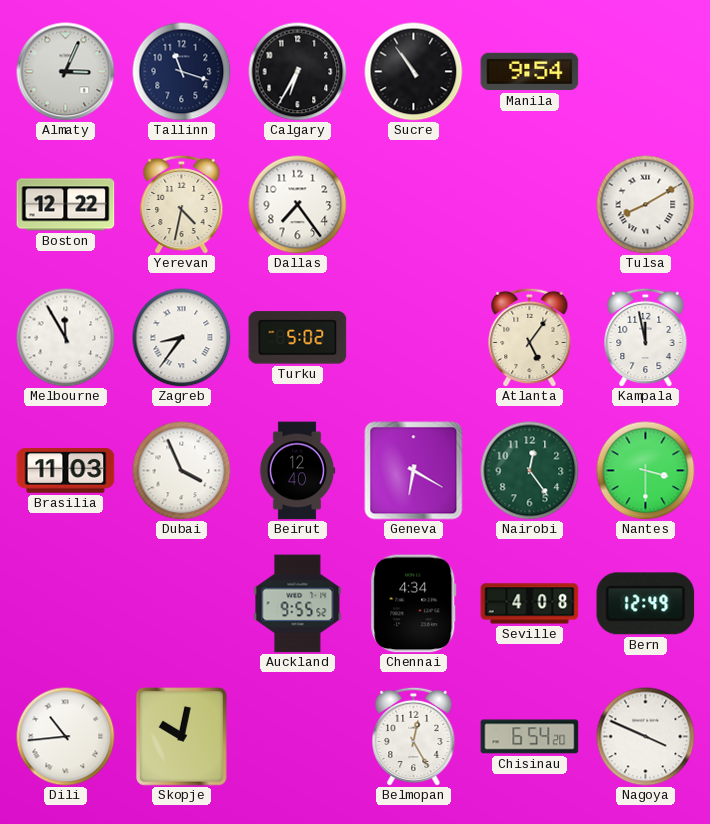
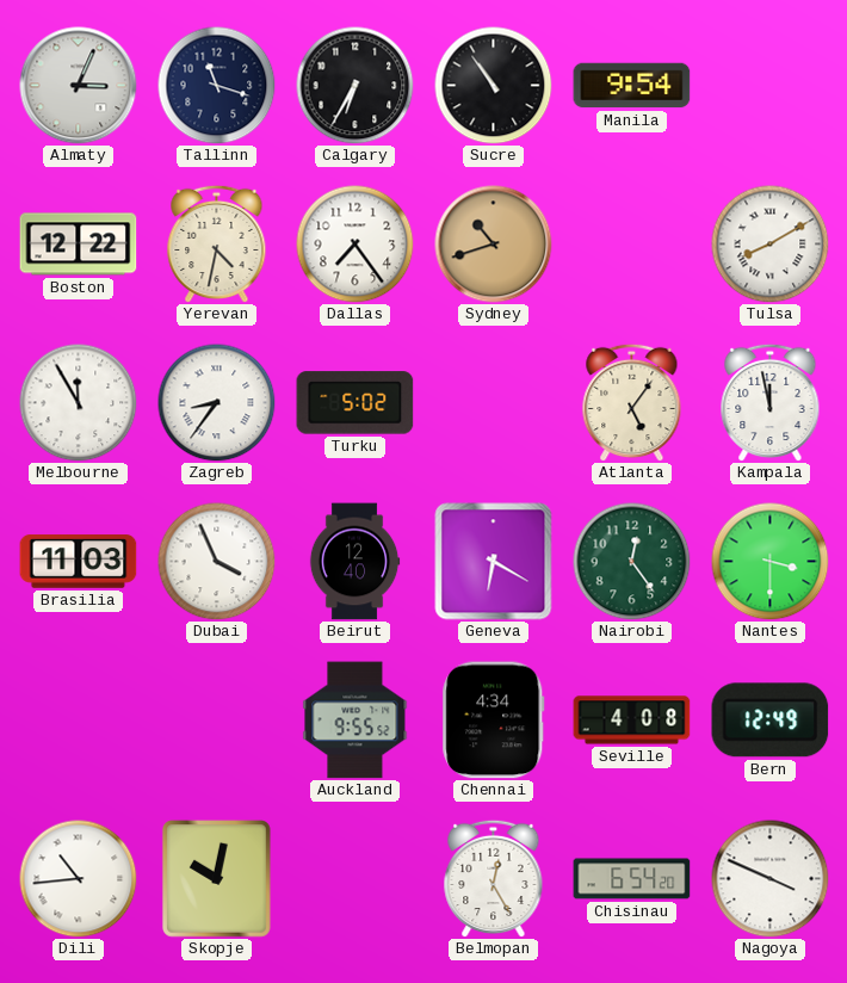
Sydney: none -> 10:42 (494, 245)
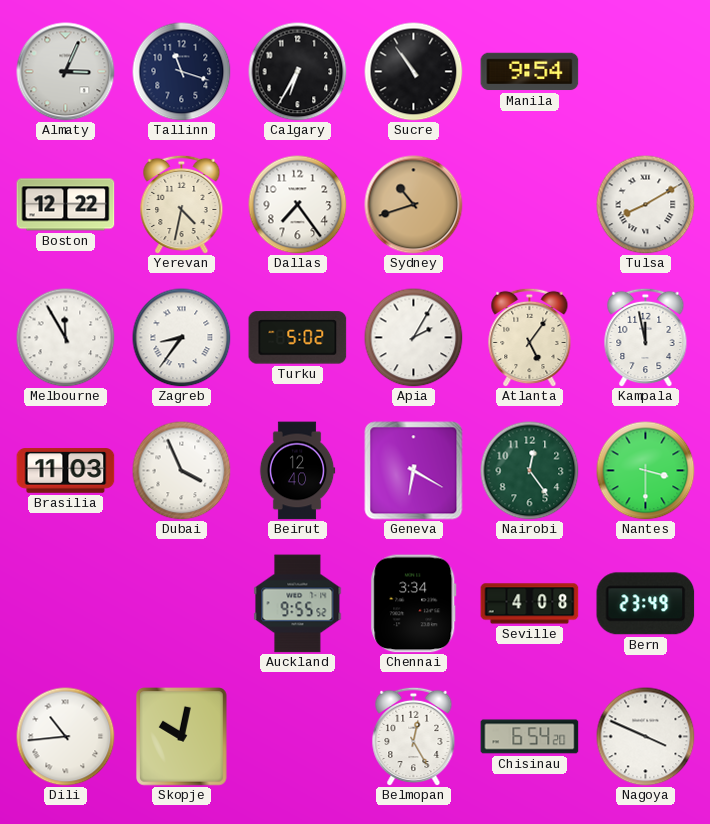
Apia: none -> 2:05 (414, 338)
Chennai: 4:34 -> 3:34 (414, 604)
Bern: 12:49 -> 23:49 (646, 604)
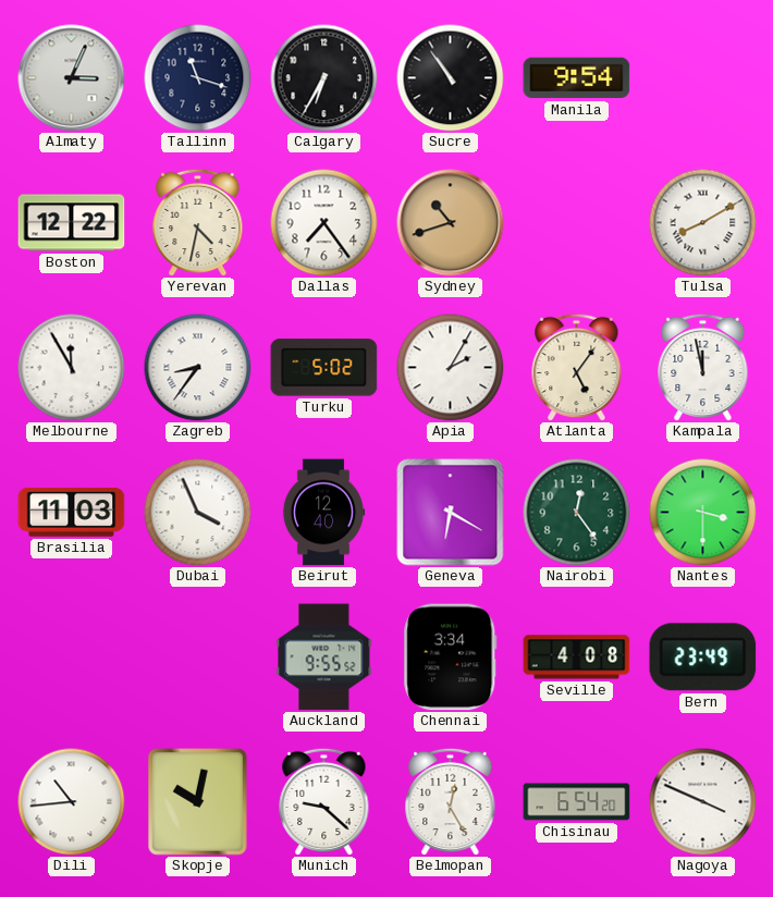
Munich: none -> 9:22 (324, 801)
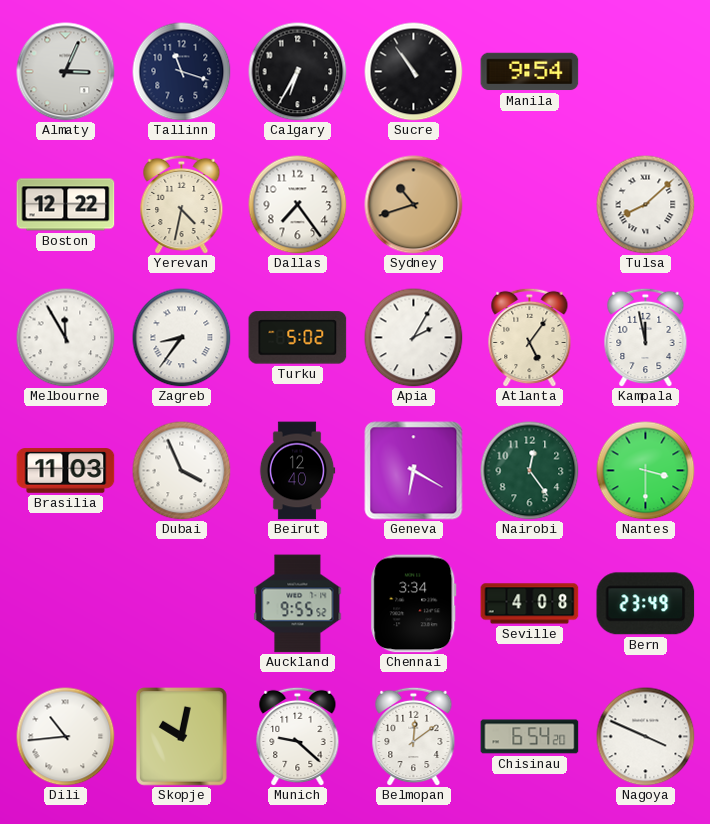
Tulsa: 8:10 -> 8:08 (646, 205)
Belmopan: 12:25 -> 12:09 (414, 736)
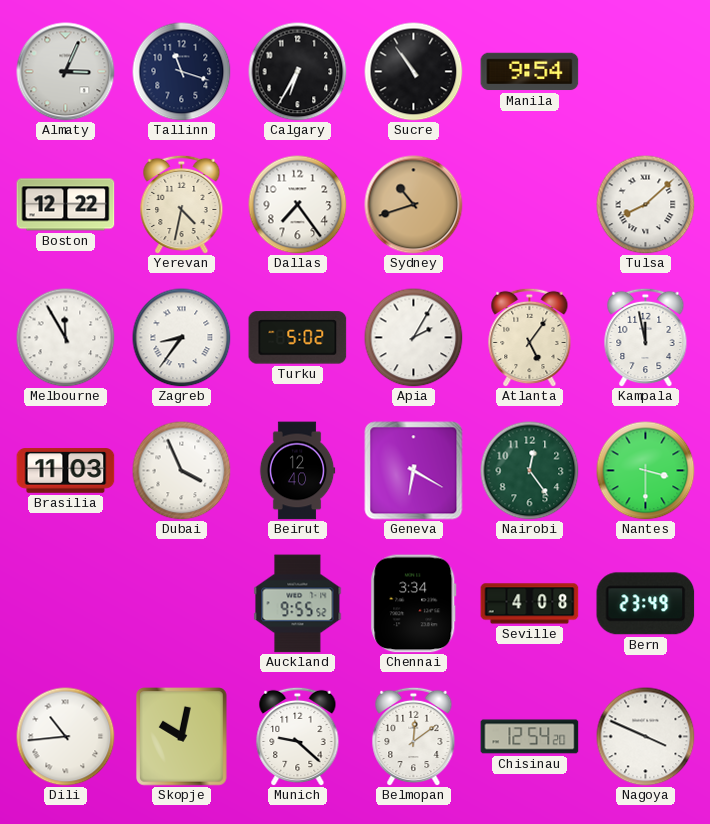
Chisinau: 6:54 -> 12:54 (530, 737)
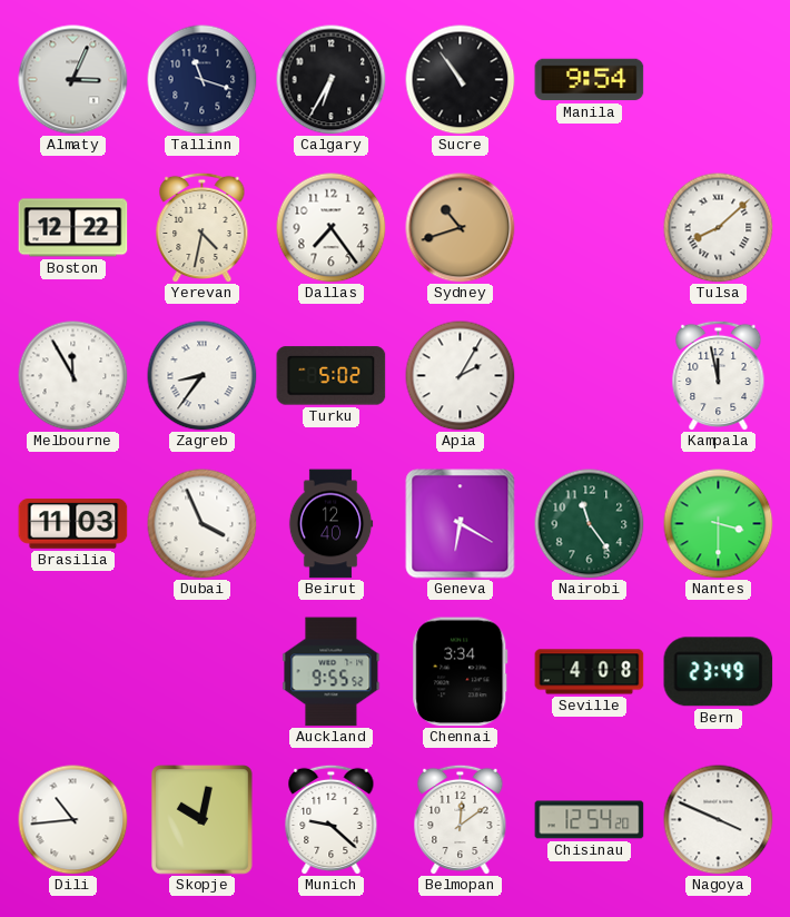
Atlanta: 5:06 -> none (530, 337)
Nairobi: 12:24 -> 11:24 (590, 524)
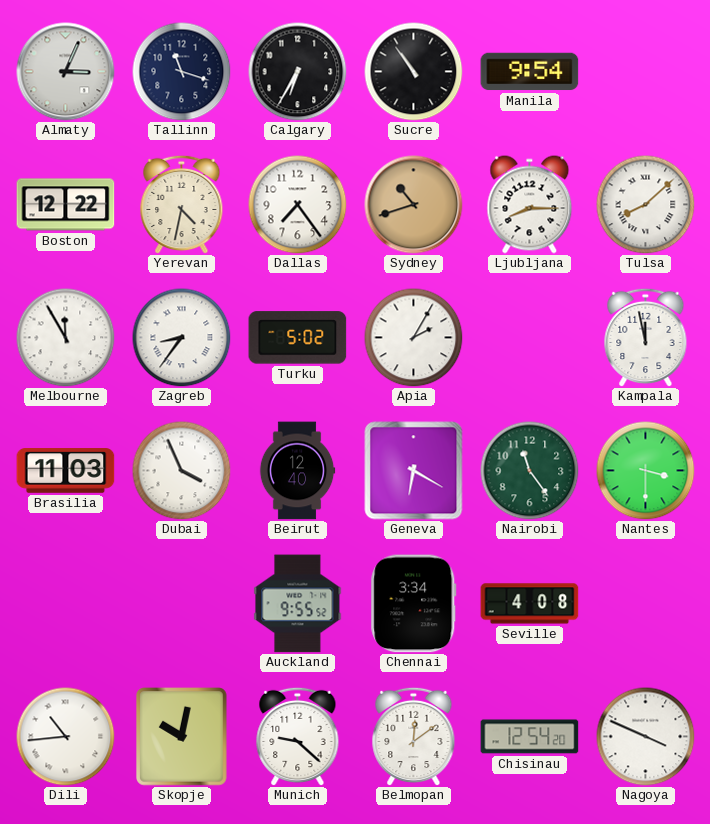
Ljubljana: none -> 8:15 (530, 205)
Bern: 23:49 -> none (719, 672)
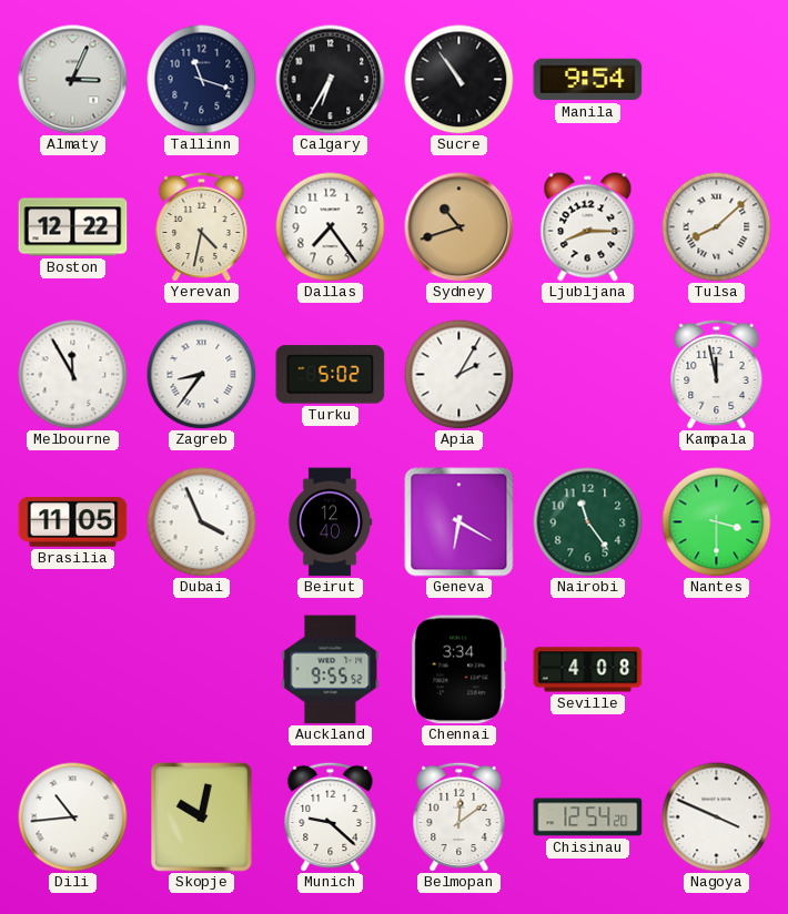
Brasilia: 11:03 -> 11:05 (73, 522)
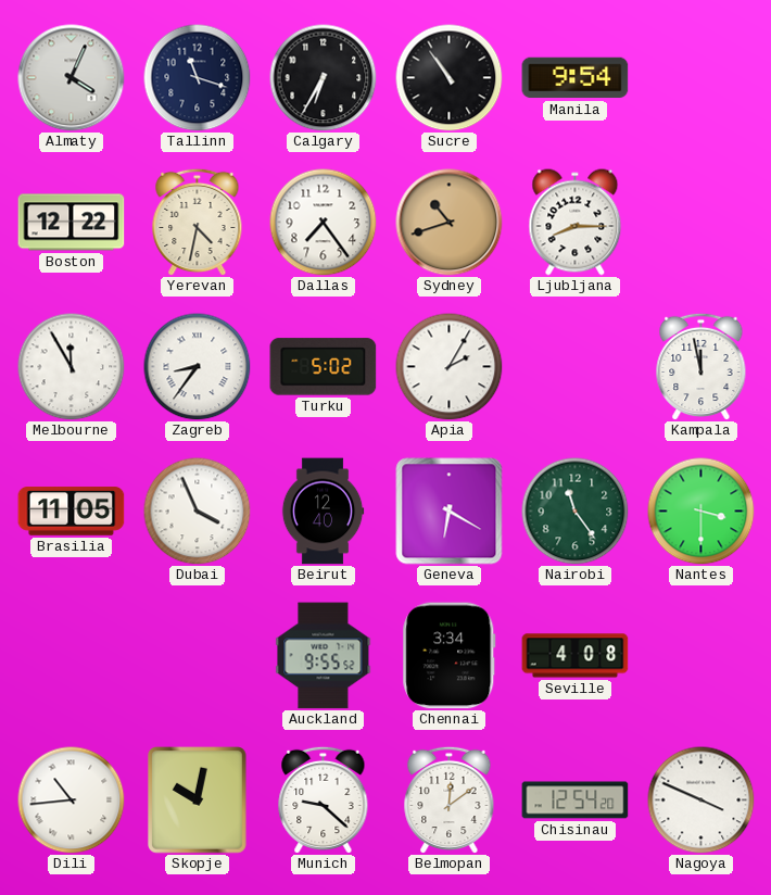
Almaty: 3:04 -> 4:04 (72, 78)
Tulsa: 8:08 -> none (717, 227)
